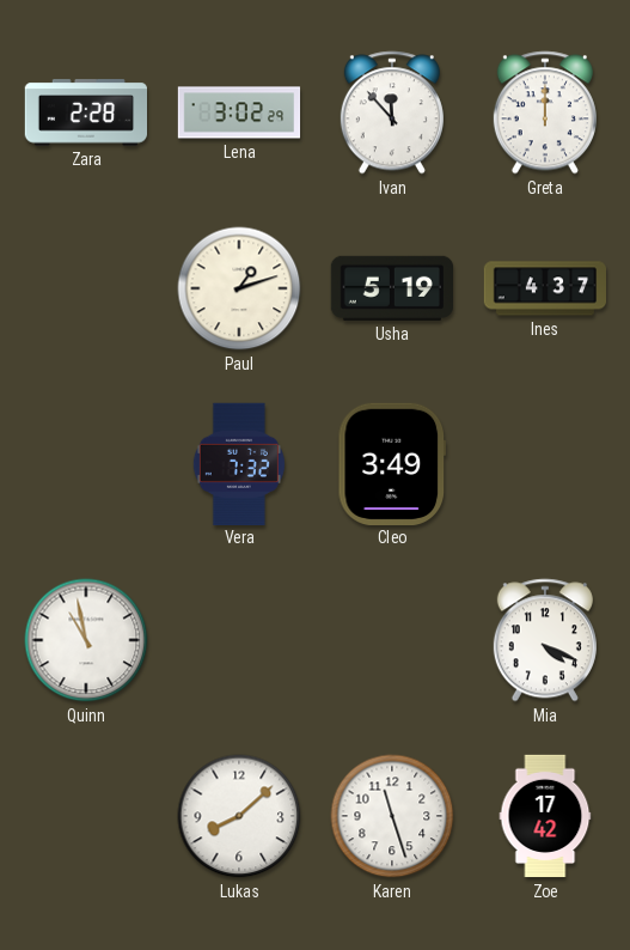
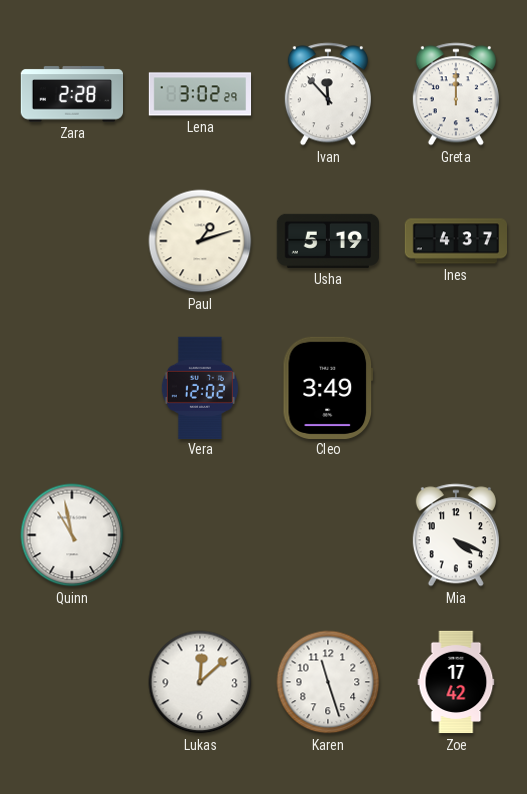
Vera: 7:32 -> 12:02 (200, 387)
Lukas: 8:08 -> 12:08 (200, 682)
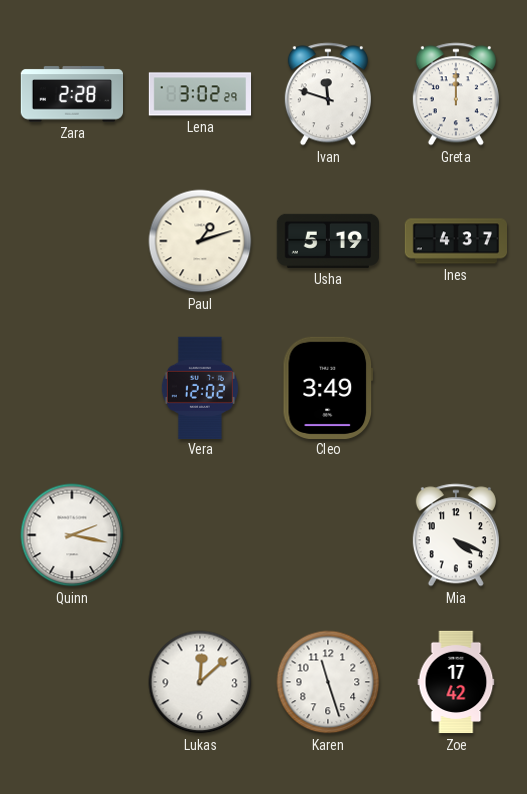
Ivan: 11:53 -> 11:48 (328, 94)
Quinn: 10:58 -> 2:17 (72, 535)
